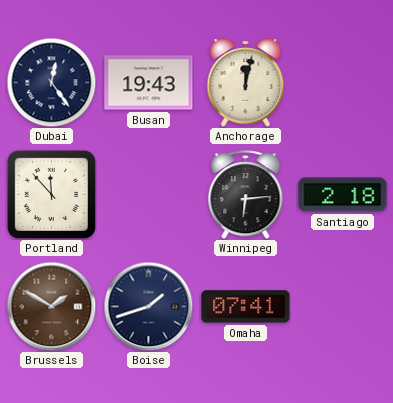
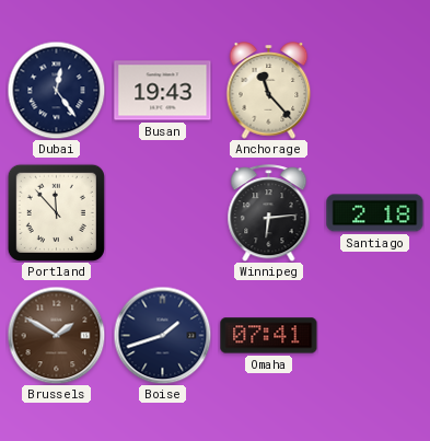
Anchorage: 12:02 -> 11:23 (269, 91)
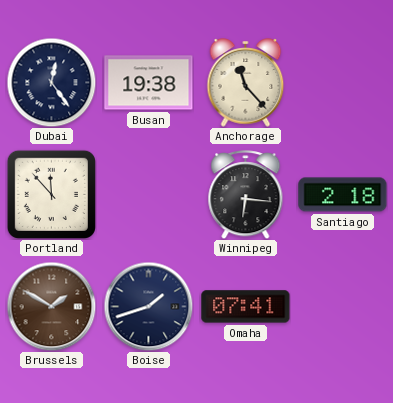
Busan: 19:43 -> 19:38 (149, 83)
Winnipeg: 6:14 -> 6:16 (246, 195)
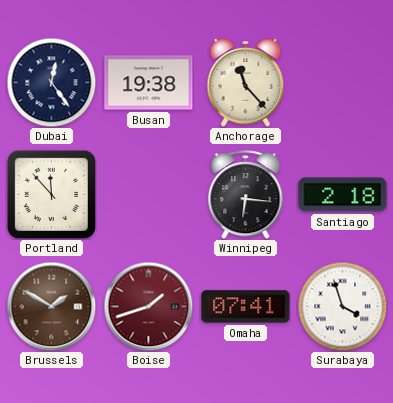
Boise dial: navy -> burgundy (148, 306)
Surabaya: none -> 3:57 (342, 306)
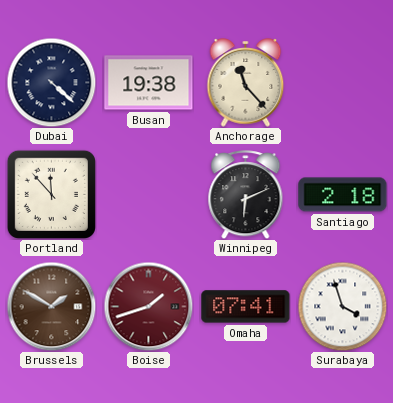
Dubai: 12:24 -> 4:22 (51, 82)
Winnipeg: 6:16 -> 6:11 (246, 195)
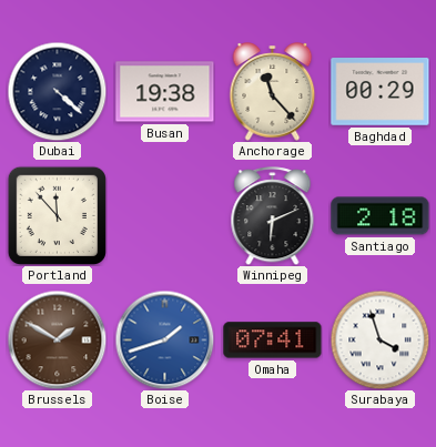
Baghdad: none -> 00:29 (381, 92)
Boise dial: burgundy -> blue (164, 339)
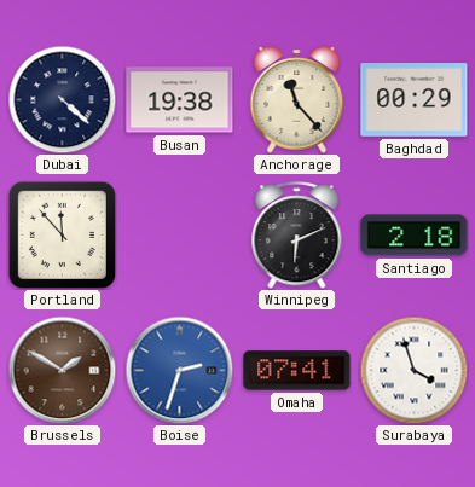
Boise: 1:42 -> 2:33 (179, 370)
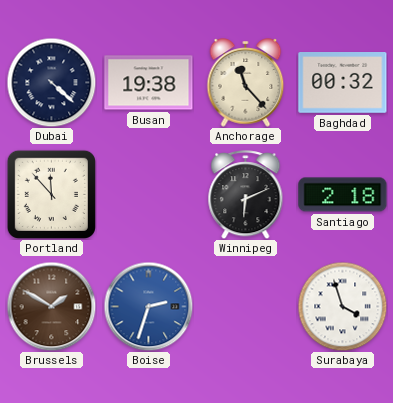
Baghdad: 00:29 -> 00:32 (343, 83)
Omaha: 07:41 -> none (297, 371)
